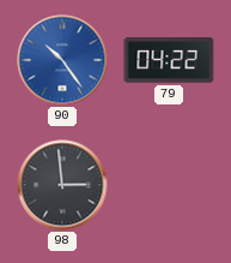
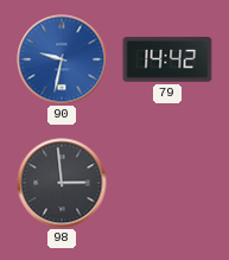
90: 10:24 -> 9:32 (62, 59)
79: 04:22 -> 14:42 (167, 59)
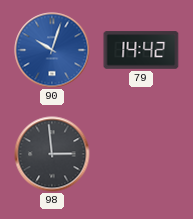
90: 9:32 -> 10:03 (52, 50)
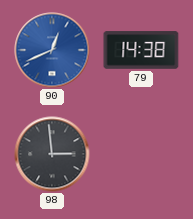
90: 10:03 -> 12:41 (52, 50)
79: 14:42 -> 14:38 (141, 50)
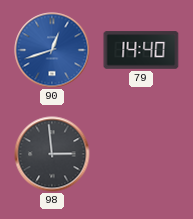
90: 12:41 -> 12:42 (52, 50)
79: 14:38 -> 14:40 (141, 50)
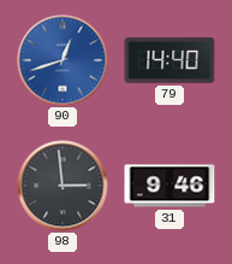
31: none -> 9:46 (169, 186)
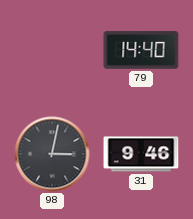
90: 12:42 -> none (63, 60)
98: 2:59 -> 3:02 (52, 154)
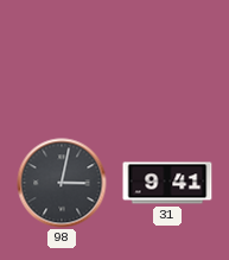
79: 14:40 -> none (141, 50)
31: 9:46 -> 9:41 (167, 183)
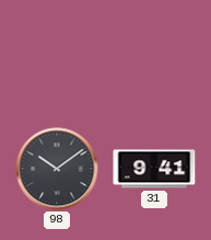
98: 3:02 -> 10:09 (57, 169)
